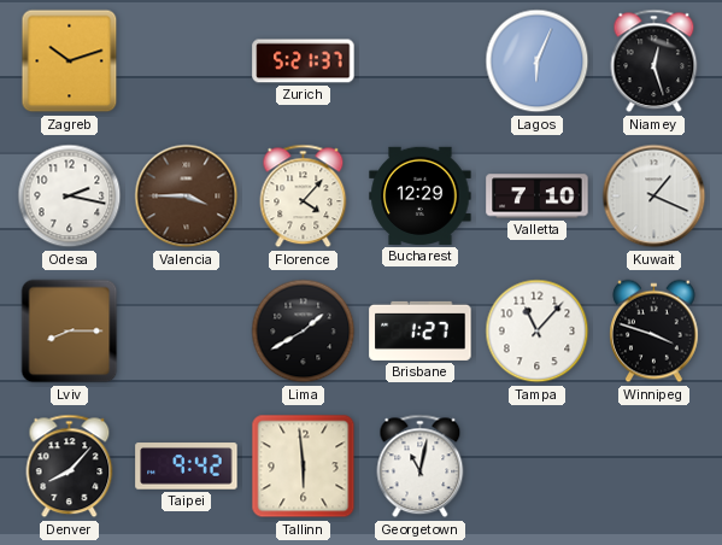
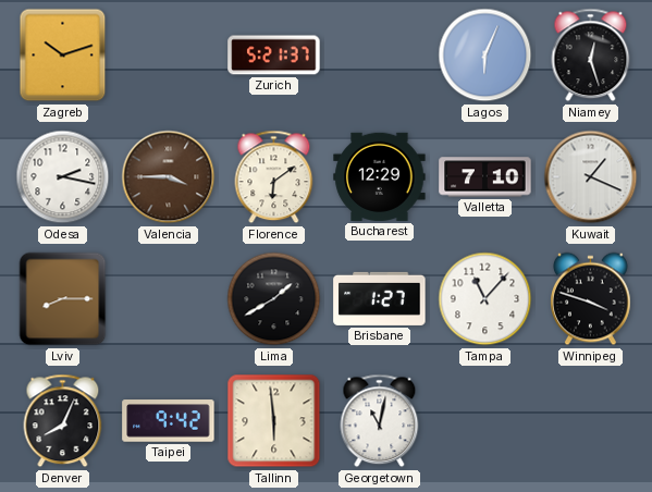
Florence: 4:07 -> 6:09 (274, 177)
Denver: 8:07 -> 8:04 (63, 421)
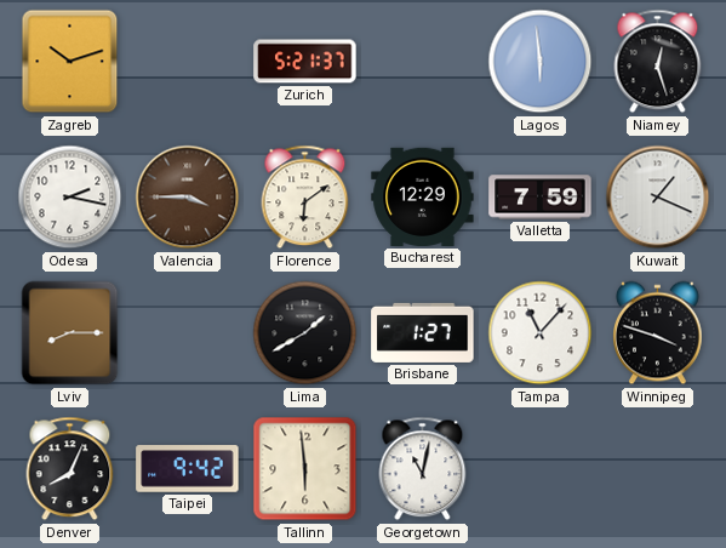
Lagos: 6:04 -> 5:59 (541, 62)
Valletta: 7:10 -> 7:59 (541, 198)
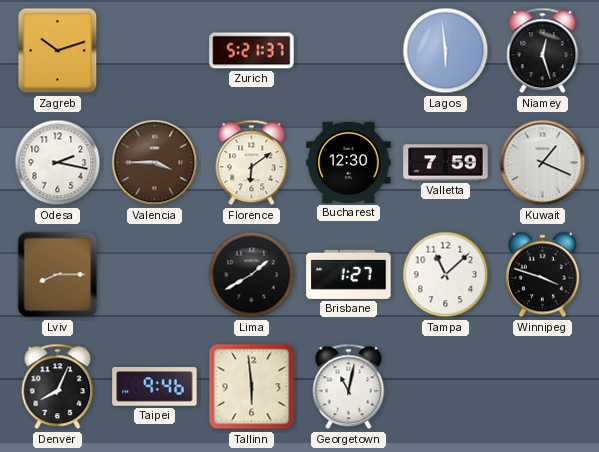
Bucharest: 12:29 -> 12:30 (349, 162)
Tampa: 11:07 -> 11:08 (446, 275)
Taipei: 9:42 -> 9:46 (155, 387)
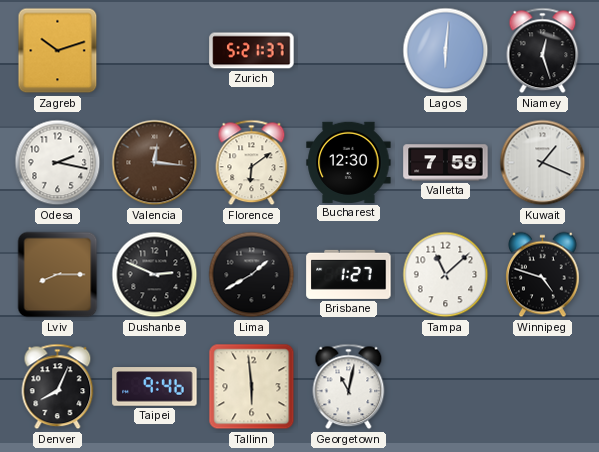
Lagos: 5:59 -> 6:01 (446, 51)
Valencia: 3:45 -> 12:16 (155, 163)
Dushanbe: none -> 2:49 (155, 275)
Winnipeg: 3:48 -> 4:48 (543, 275)
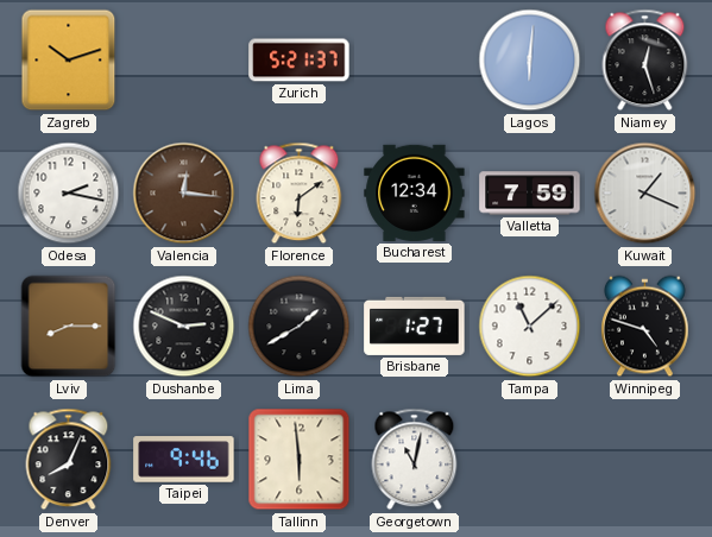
Bucharest: 12:30 -> 12:34 (415, 192)
